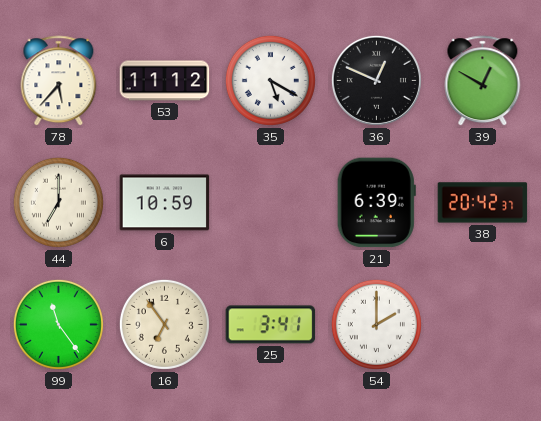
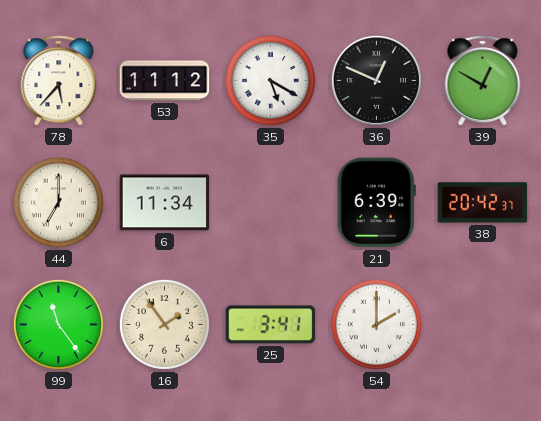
6: 10:59 -> 11:34 (165, 203)
16: 6:54 -> 1:54 (164, 324)
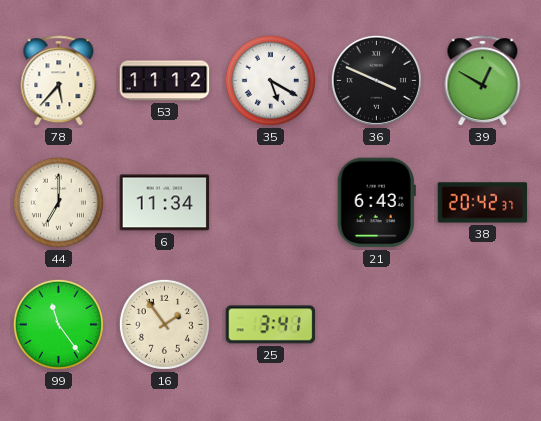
36: 12:49 -> 3:49 (376, 80)
21: 6:39 -> 6:43 (376, 203)
54: 2:00 -> none (376, 324)
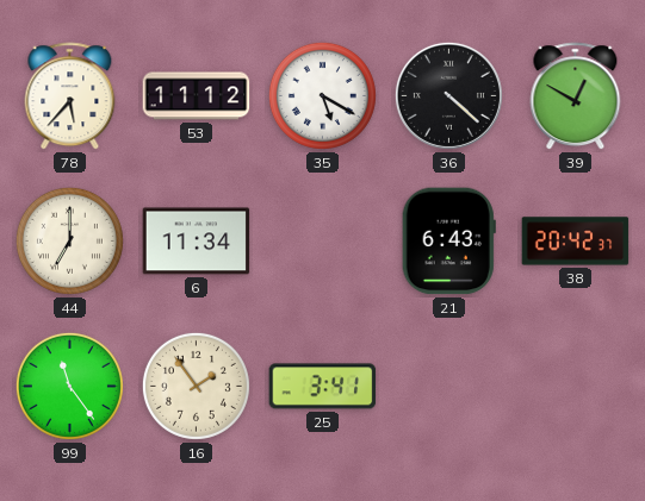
36: 3:49 -> 4:22 (448, 95)
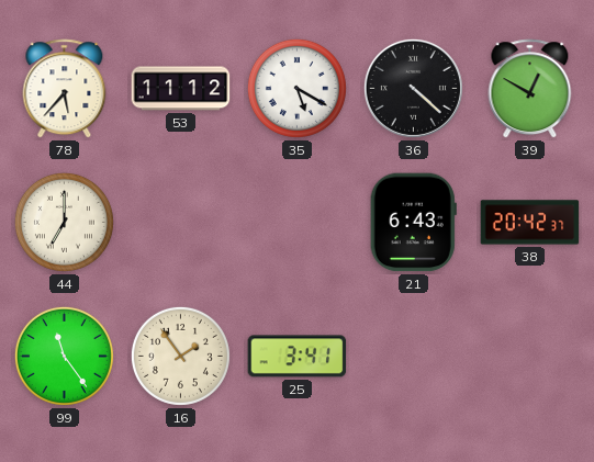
6: 11:34 -> none (197, 242)
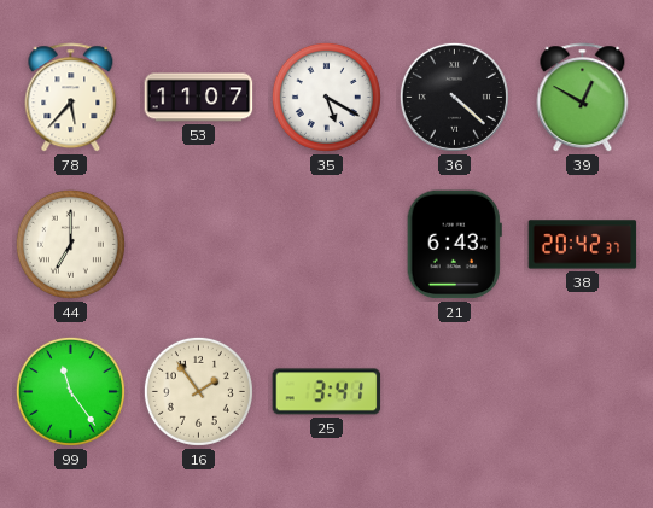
53: 11:12 -> 11:07 (199, 98)
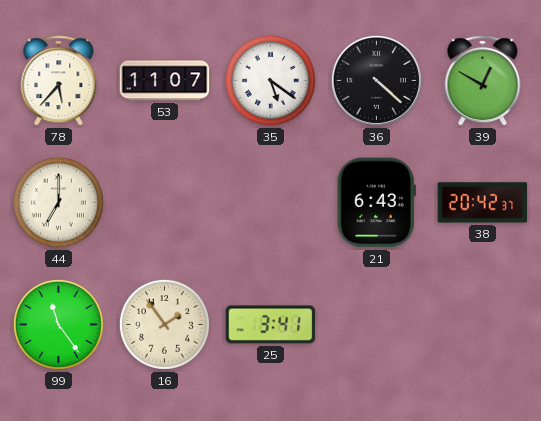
35: 5:20 -> 5:21 (270, 80)
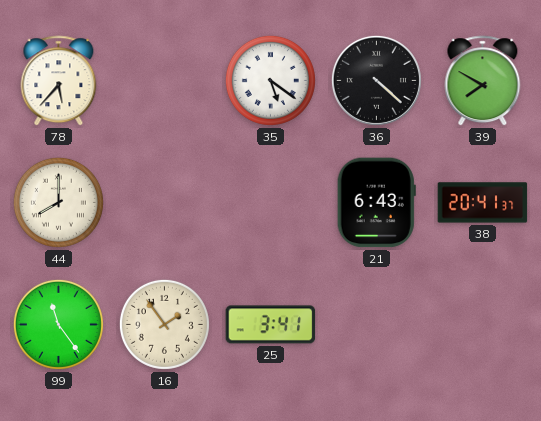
53: 11:07 -> none (165, 81)
39: 12:50 -> 7:50 (483, 81)
44: 7:00 -> 8:00 (58, 202)
38: 20:42 -> 20:41 (483, 203)
